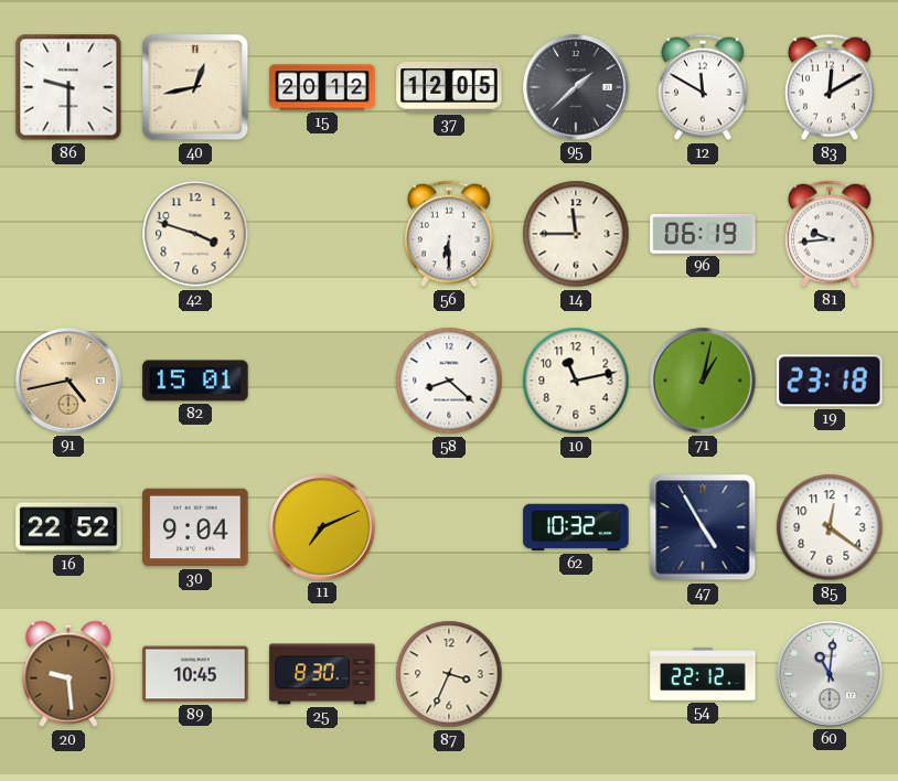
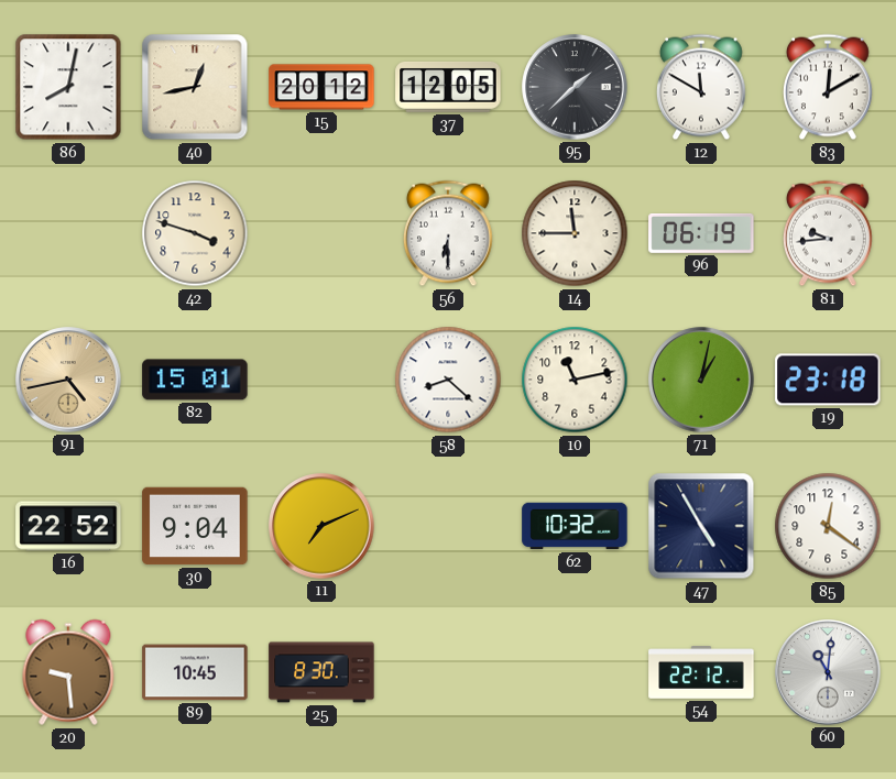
86: 9:30 -> 8:02 (68, 87)
87: 3:34 -> none (449, 674)
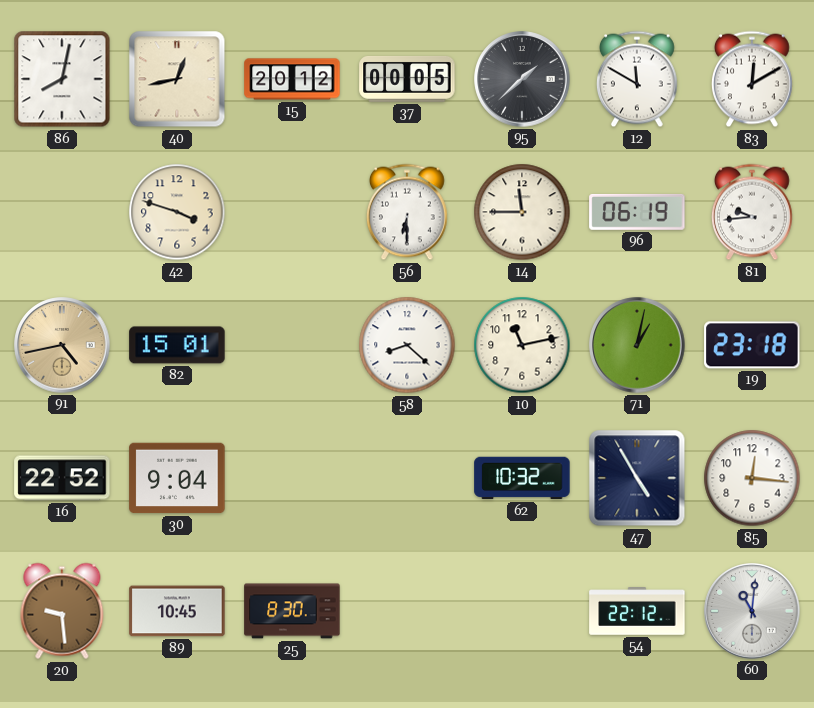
37: 12:05 -> 00:05 (407, 79)
11: 7:11 -> none (321, 526)
85: 12:21 -> 12:16 (752, 478)
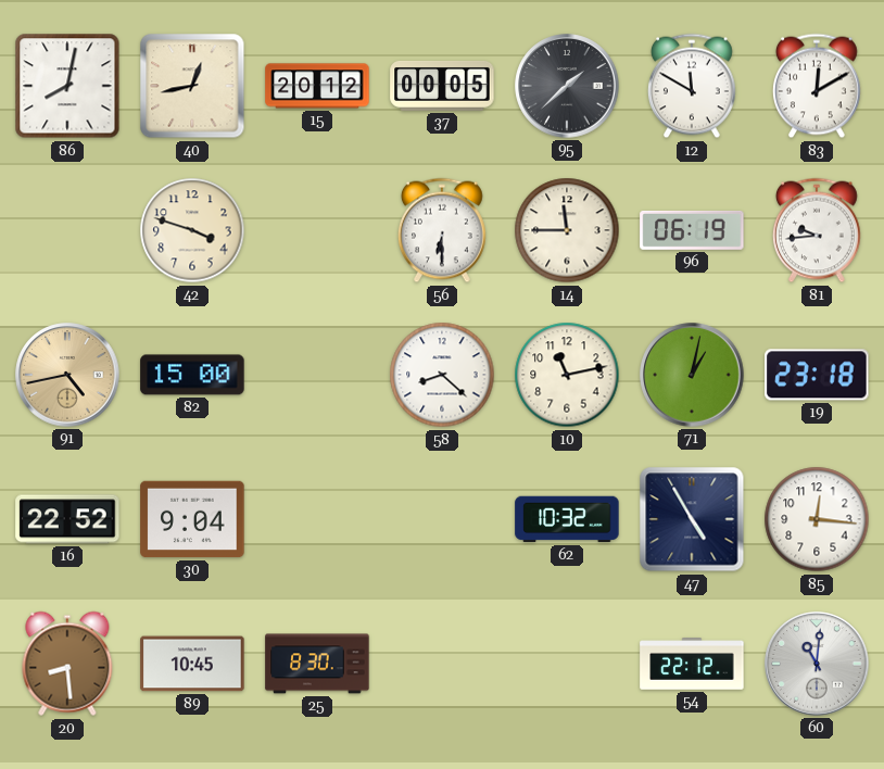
82: 15:01 -> 15:00 (192, 375)
20: 9:29 -> 8:29 (67, 664)
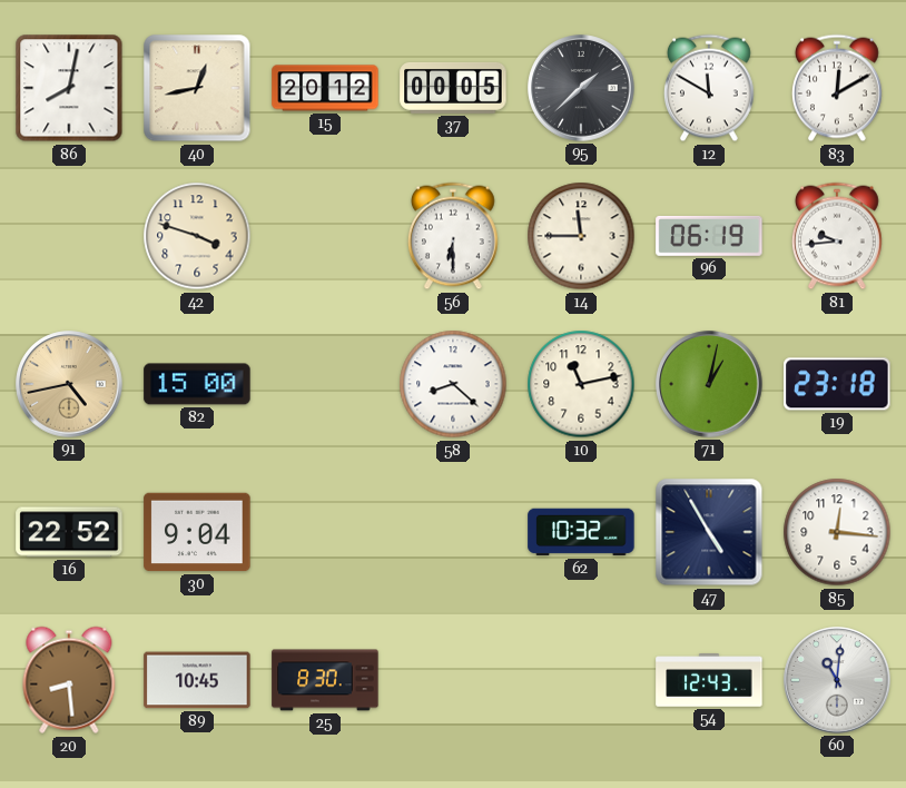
54: 22:12 -> 12:43 (709, 680)
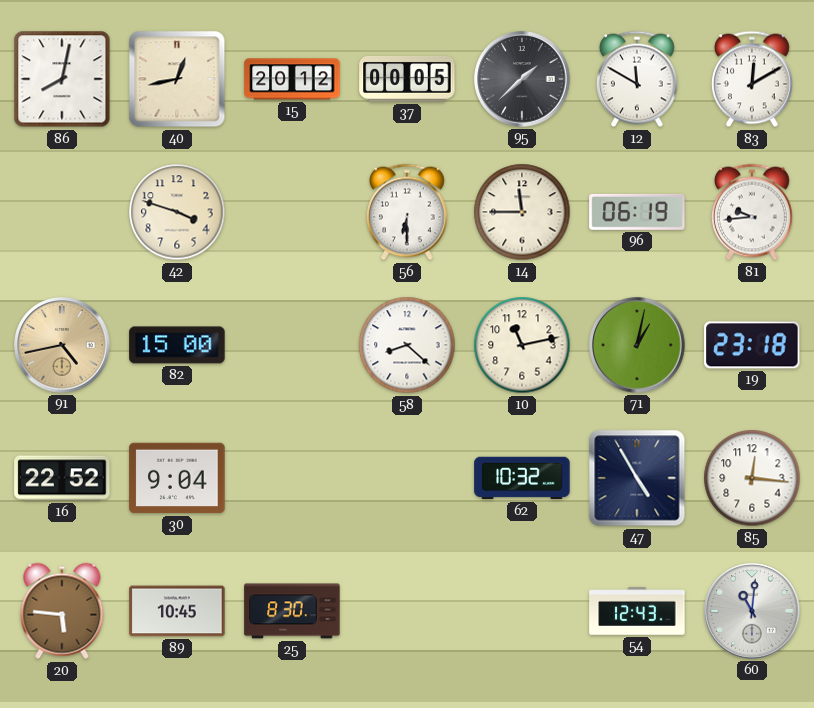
20: 8:29 -> 5:46 (62, 611)
